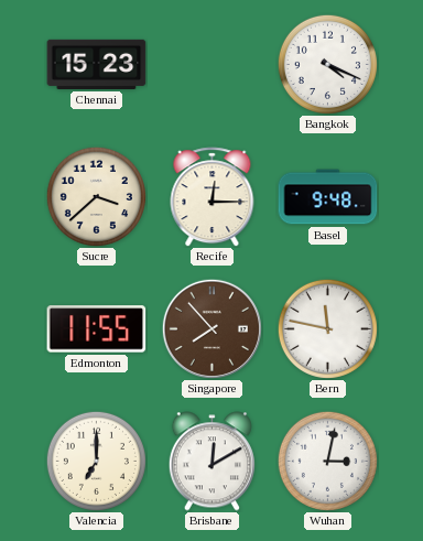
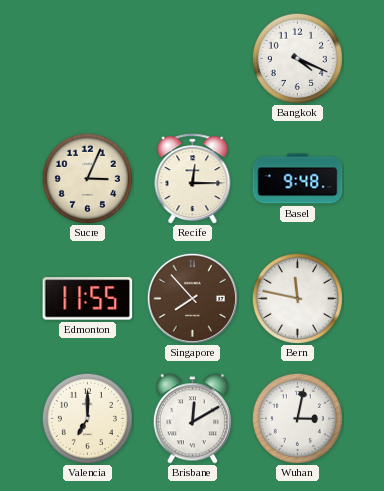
Chennai: 15:23 -> none (97, 64)
Sucre: 3:38 -> 3:04 (87, 178)
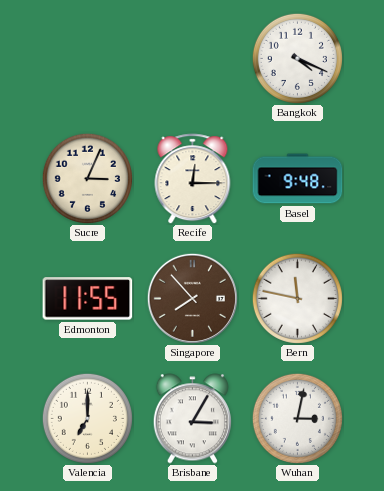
Brisbane: 12:10 -> 3:05 (192, 419)
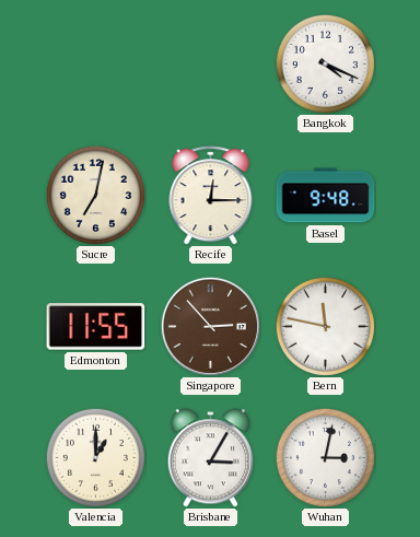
Sucre: 3:04 -> 7:02 (95, 195)
Singapore: 7:53 -> 2:53 (210, 326)
Valencia: 7:00 -> 1:00 (95, 457)
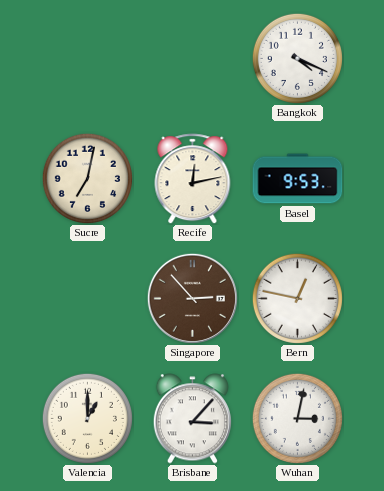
Recife: 12:15 -> 12:13 (193, 179)
Basel: 9:48 -> 9:53 (298, 179)
Edmonton: 11:55 -> none (96, 327)
Bern: 11:47 -> 12:47 (297, 298)
Brisbane: 3:05 -> 3:07 (192, 419)
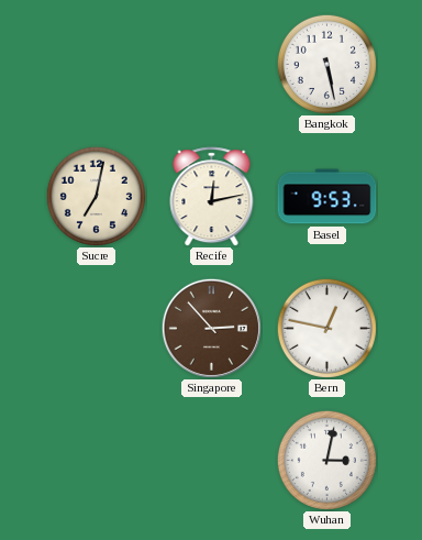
Bangkok: 4:19 -> 5:28 (326, 64)
Valencia: 1:00 -> none (87, 418)
Brisbane: 3:07 -> none (192, 419)
